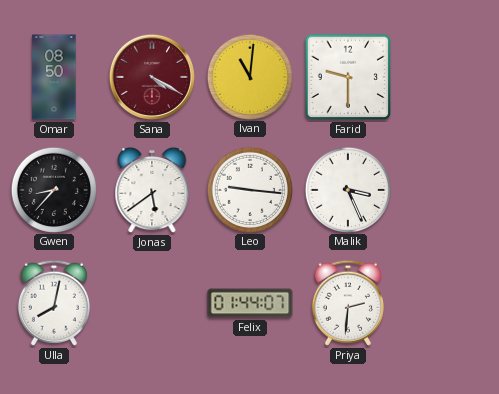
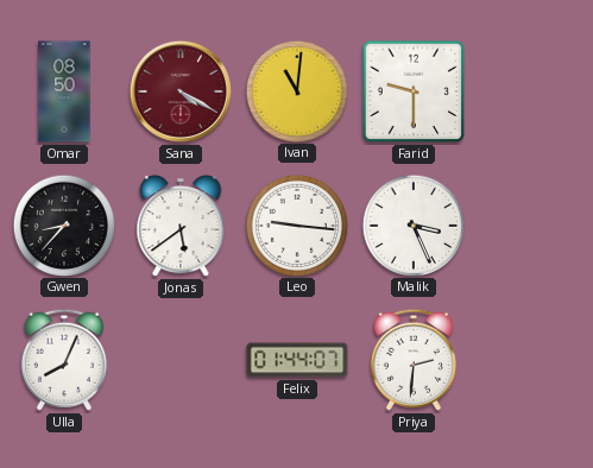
Ulla: 8:02 -> 8:04 (64, 360)
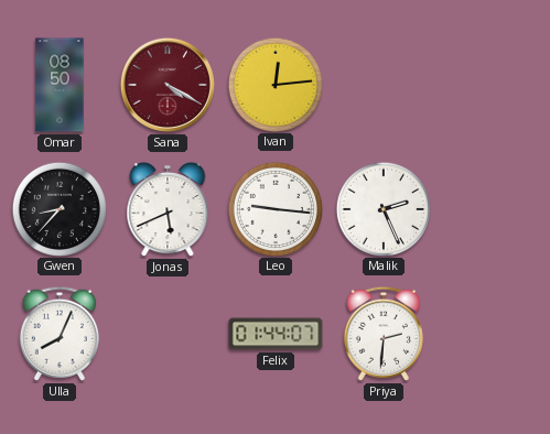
Ivan: 11:01 -> 12:14 (274, 84)
Farid: 9:30 -> none (414, 91)
Jonas: 5:39 -> 5:41 (168, 209)
Malik: 3:26 -> 2:26 (382, 208)
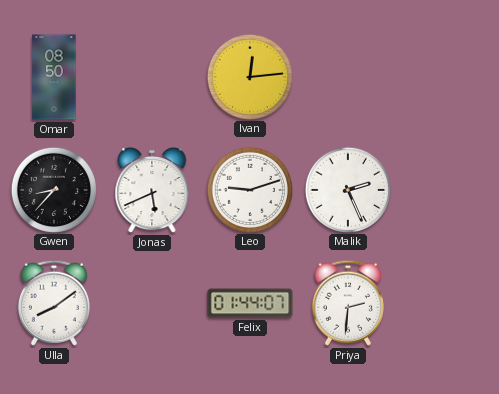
Sana: 4:20 -> none (168, 85)
Leo: 9:16 -> 9:12 (249, 189)
Ulla: 8:04 -> 8:09 (54, 303)
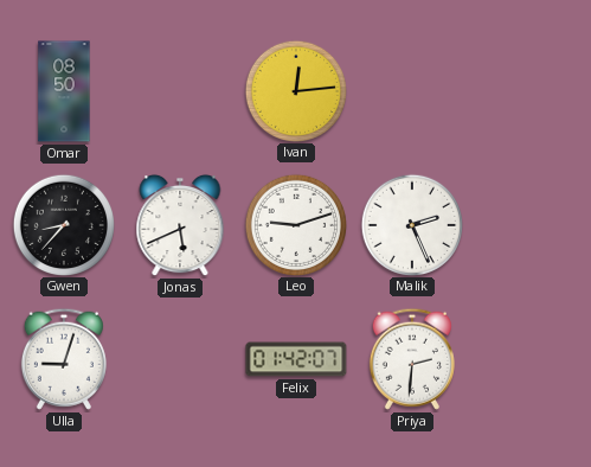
Ulla: 8:09 -> 9:03 (64, 359)
Felix: 01:44 -> 01:42 (296, 359)
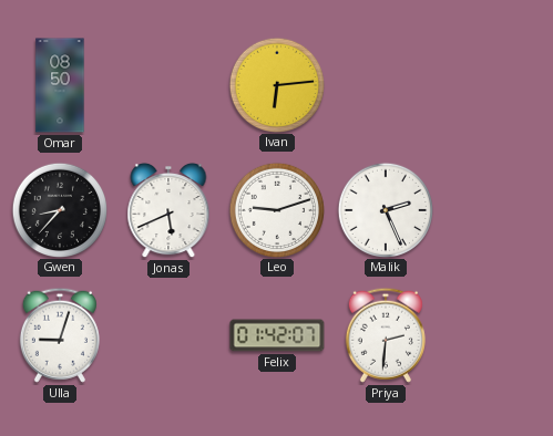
Ivan: 12:14 -> 6:14 (276, 84)
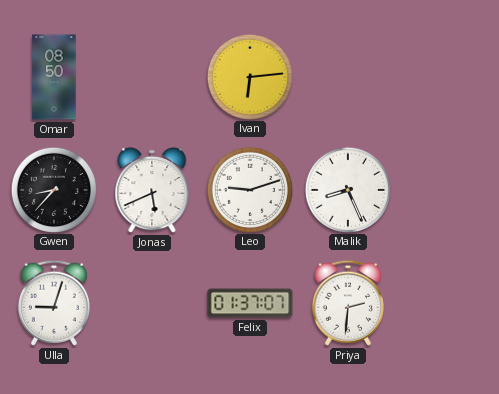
Malik: 2:26 -> 8:26 (347, 189)
Felix: 01:42 -> 01:37 (250, 303)
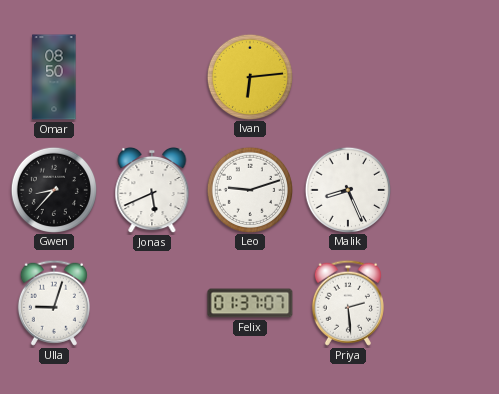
Priya: 2:31 -> 2:29 (348, 303)
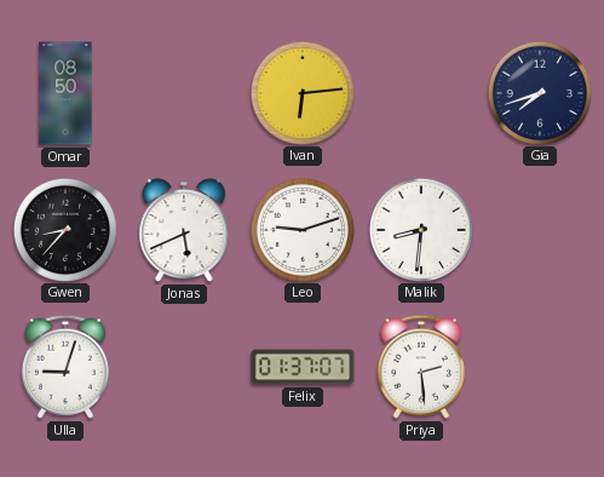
Gia: none -> 7:42 (539, 92)
Malik: 8:26 -> 8:31 (420, 229)
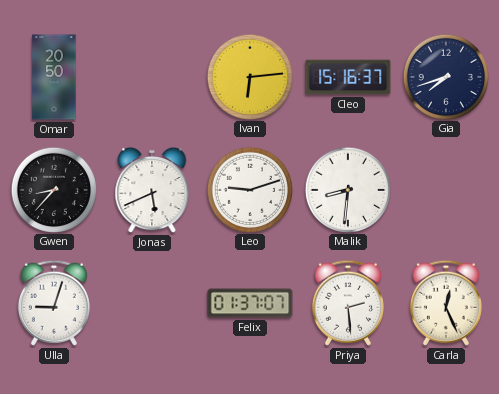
Omar: 08:50 -> 20:50 (54, 77)
Cleo: none -> 15:16 (348, 77)
Carla: none -> 12:26 (446, 303)
